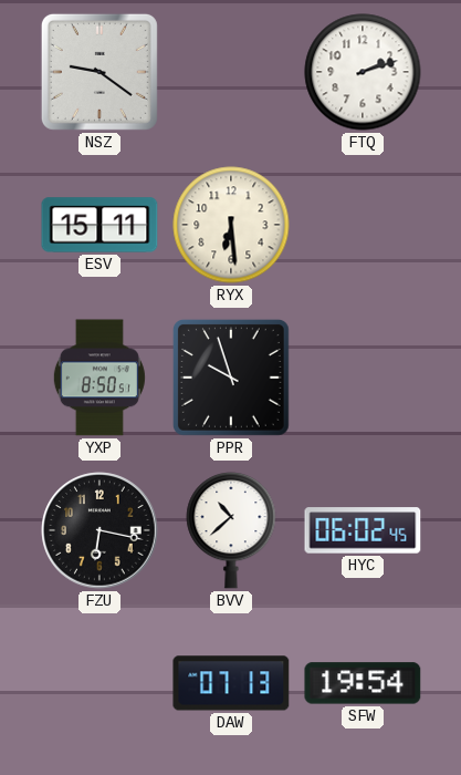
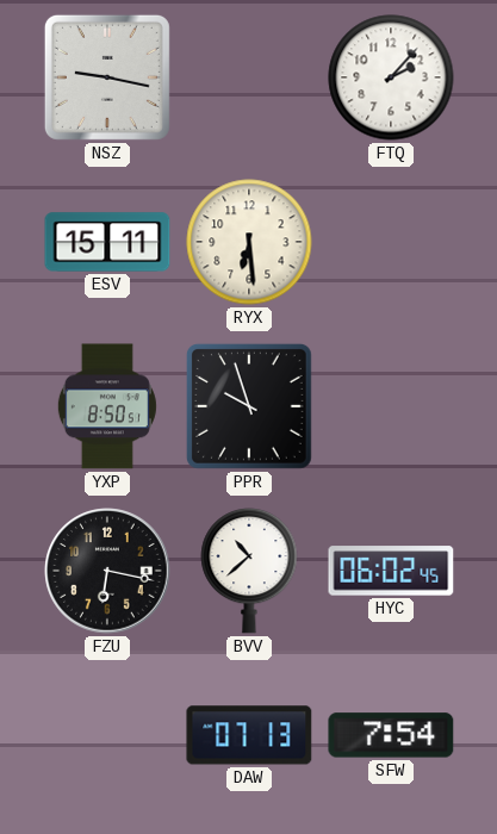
NSZ: 9:21 -> 9:17 (107, 77)
FTQ: 2:12 -> 2:07 (391, 77)
SFW: 19:54 -> 7:54 (391, 735)
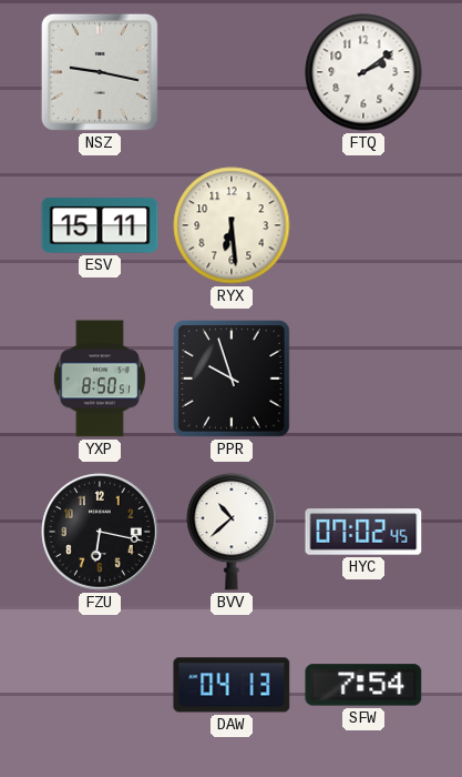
FTQ: 2:07 -> 2:09 (363, 72)
HYC: 06:02 -> 07:02 (363, 532)
DAW: 07:13 -> 04:13 (232, 685)
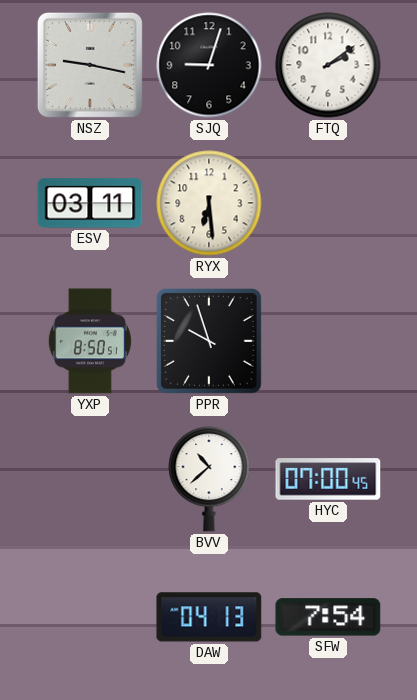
SJQ: none -> 9:03 (209, 65)
ESV: 15:11 -> 03:11 (90, 203)
FZU: 6:17 -> none (100, 532)
HYC: 07:02 -> 07:00 (328, 479)
